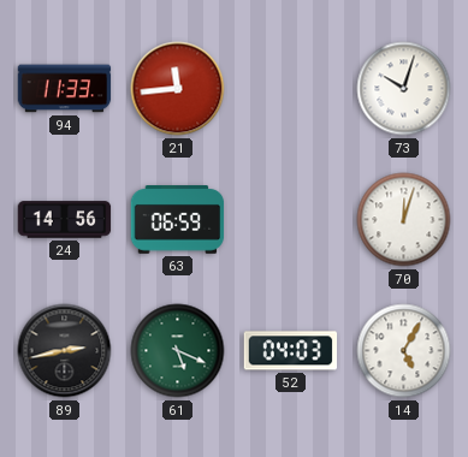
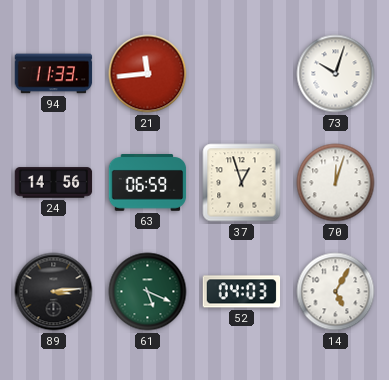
37: none -> 12:57 (242, 183)
89: 2:43 -> 3:14 (54, 292)
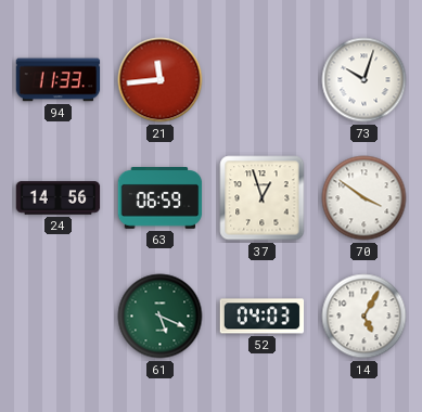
70: 12:03 -> 3:51 (365, 198)
89: 3:14 -> none (54, 292)
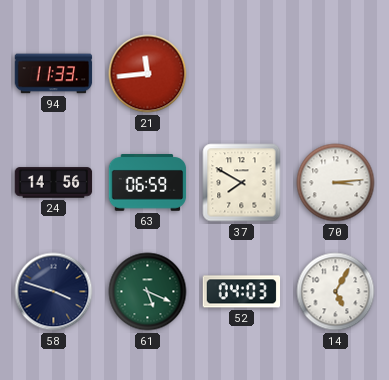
73: 10:03 -> none (365, 80)
37: 12:57 -> 7:50 (242, 183)
70: 3:51 -> 3:14 (336, 183)
58: none -> 3:48 (54, 292)
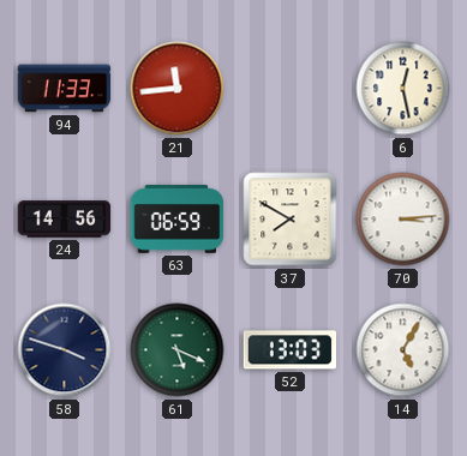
6: none -> 12:28 (403, 89)
52: 04:03 -> 13:03 (291, 350)
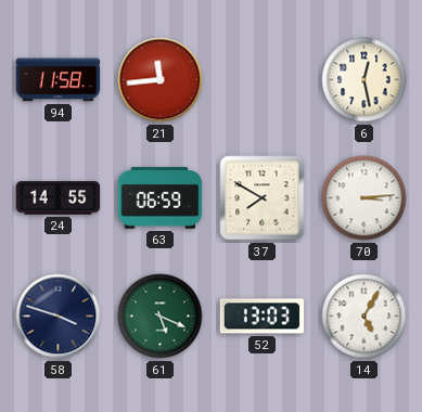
94: 11:33 -> 11:58 (59, 80)
24: 14:56 -> 14:55 (59, 198)
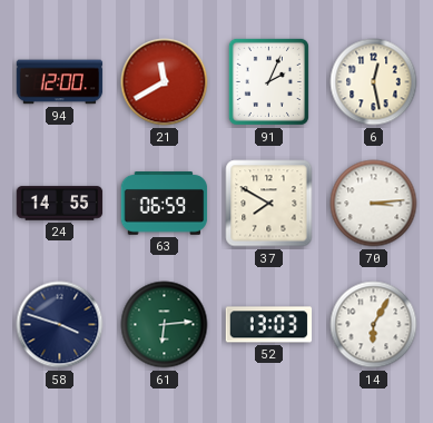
94: 11:58 -> 12:00 (60, 82)
21: 11:44 -> 11:40 (165, 82)
91: none -> 2:04 (268, 81)
61: 5:19 -> 6:14 (165, 325)
14: 5:05 -> 6:05 (374, 325)
